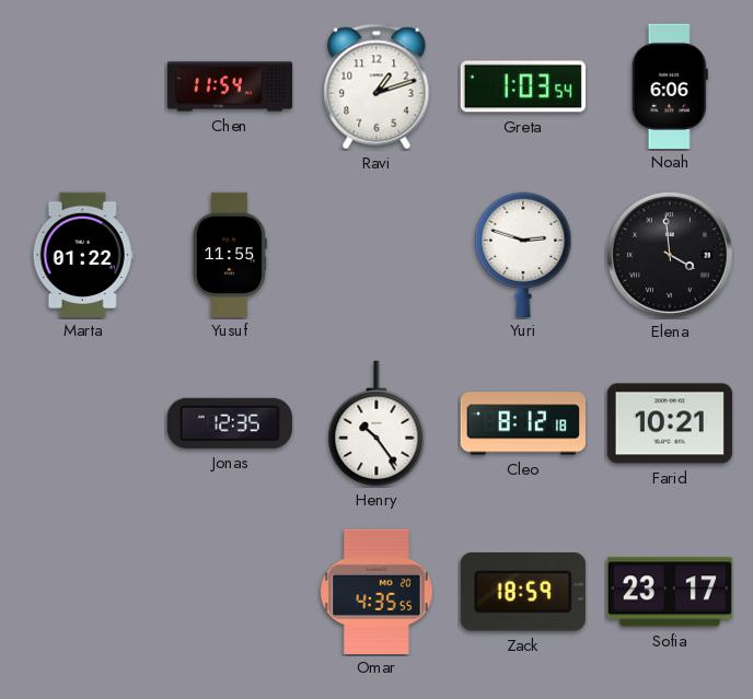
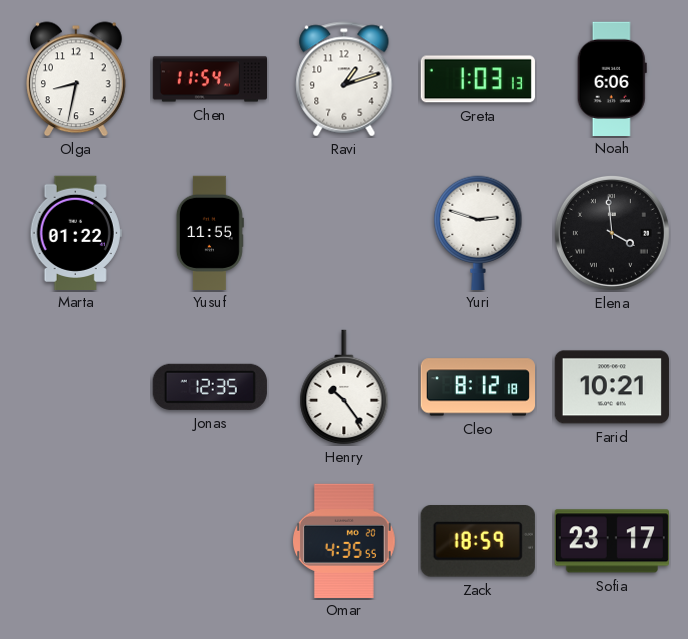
Olga: none -> 8:32 (77, 79)
Greta: 1:03:54 -> 1:03:13 (478, 79)
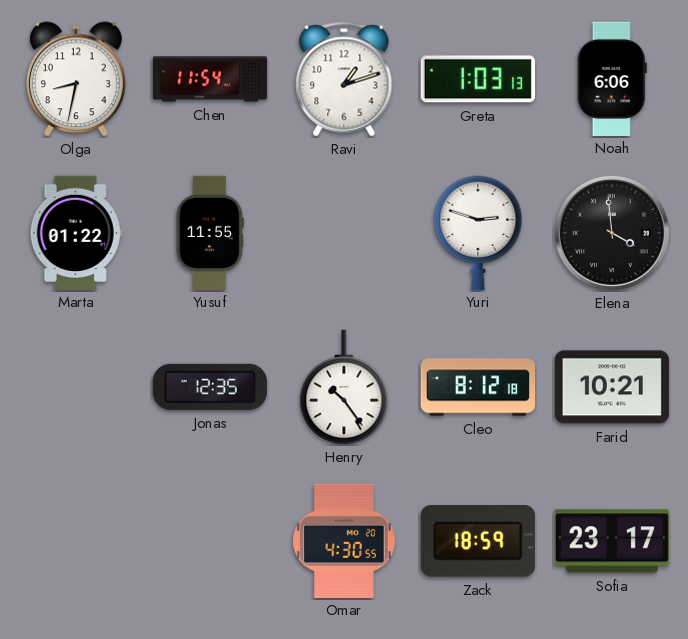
Omar: 4:35 -> 4:30 (345, 540)
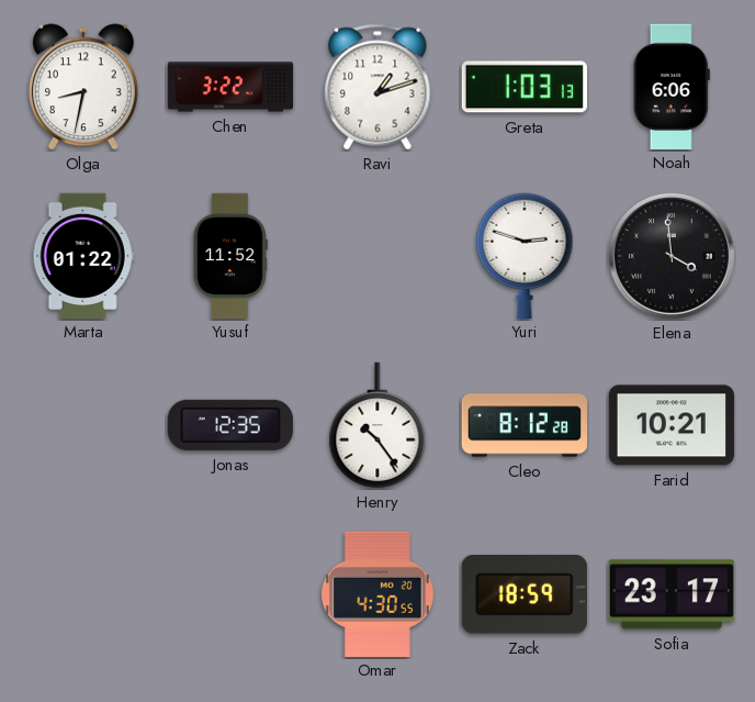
Chen: 11:54 -> 3:22 (230, 87)
Yusuf: 11:55 -> 11:52 (230, 255)
Cleo: 8:12:18 -> 8:12:28 (523, 425)
